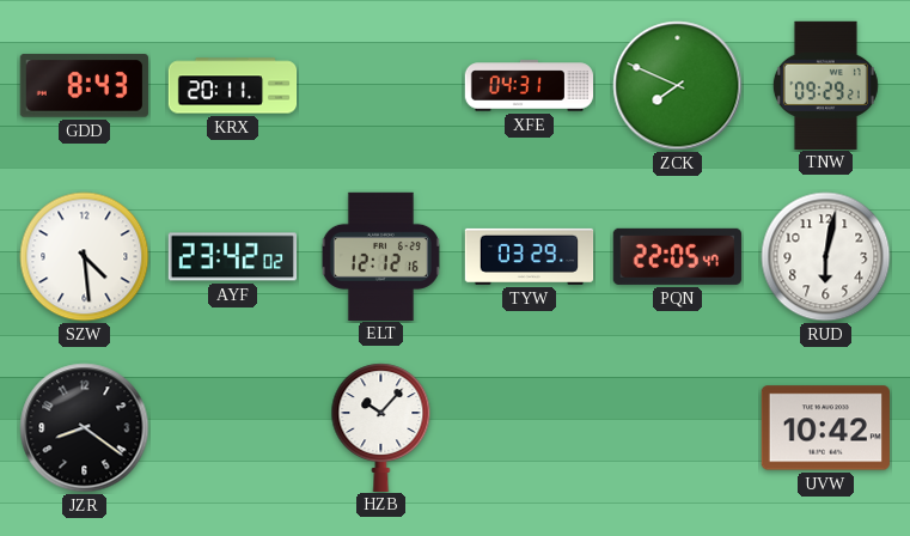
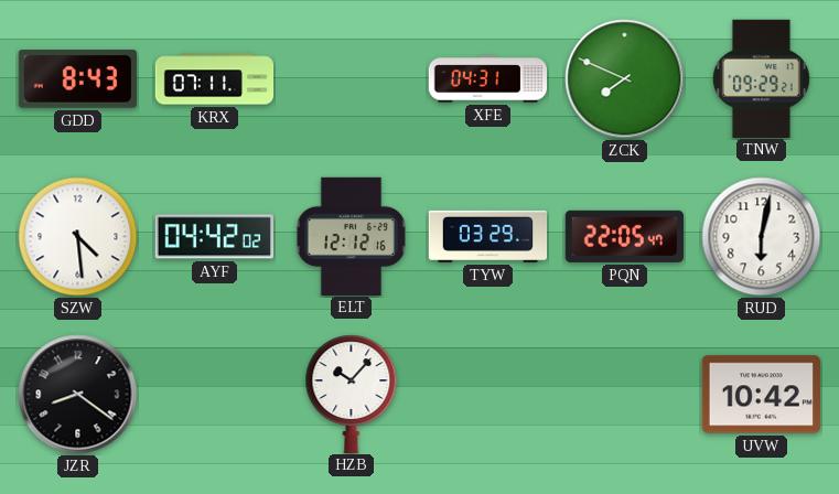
KRX: 20:11 -> 07:11 (215, 79)
AYF: 23:42 -> 04:42 (214, 237)
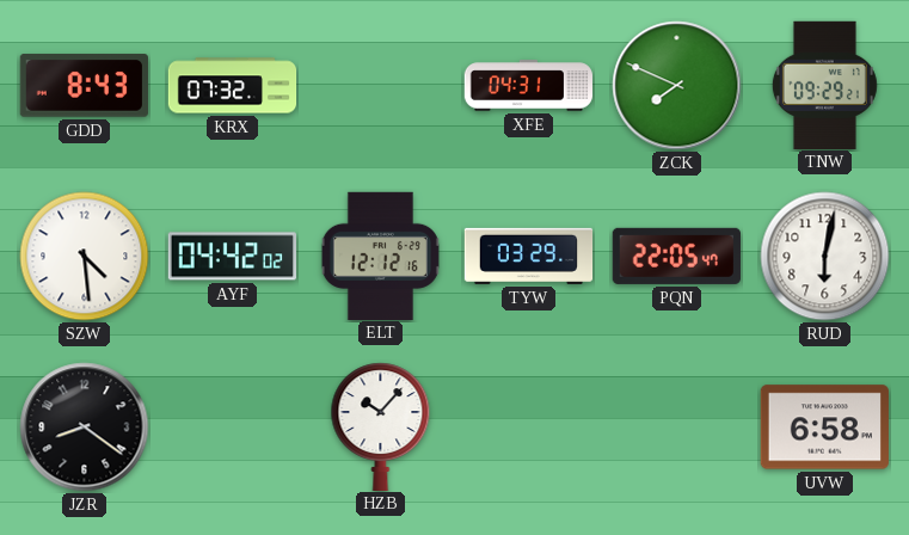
KRX: 07:11 -> 07:32 (233, 86)
UVW: 10:42 -> 6:58 (824, 428)
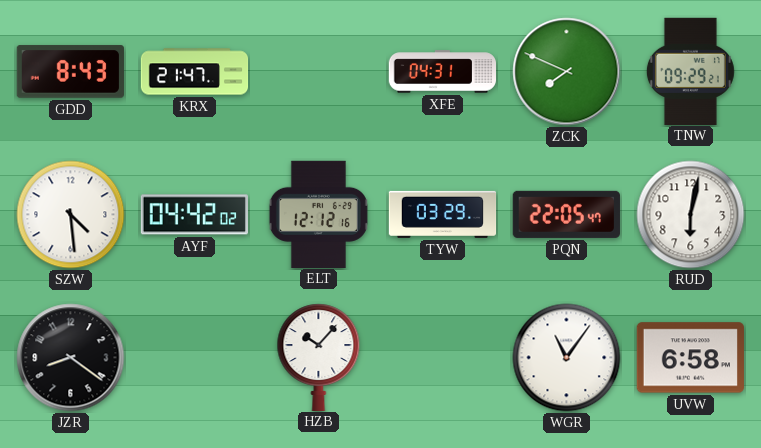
KRX: 07:32 -> 21:47 (195, 72)
WGR: none -> 11:06 (567, 358)
